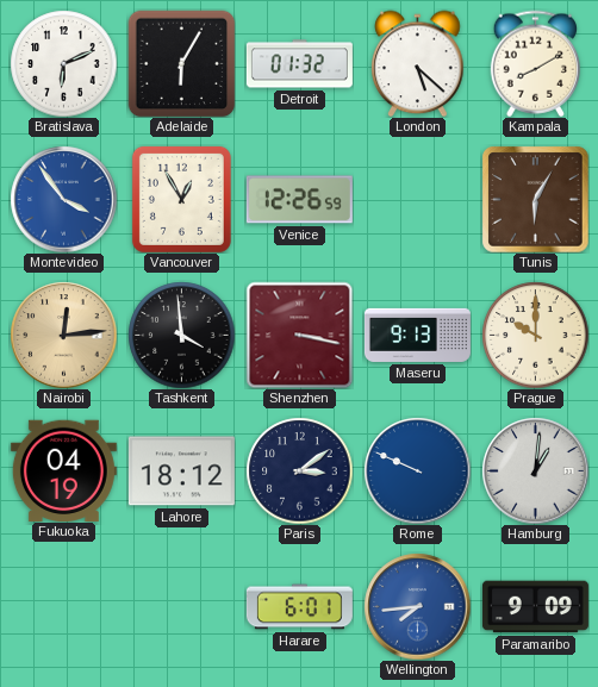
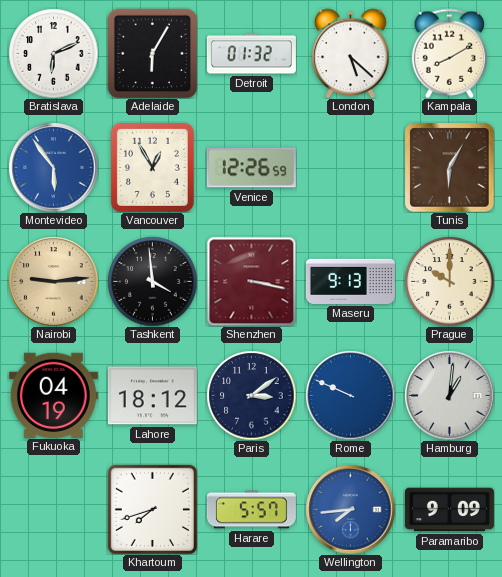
Montevideo: 3:54 -> 5:54 (53, 167)
Nairobi: 12:14 -> 9:14 (53, 281)
Khartoum: none -> 7:42 (152, 509)
Harare: 6:01 -> 5:57 (251, 510)
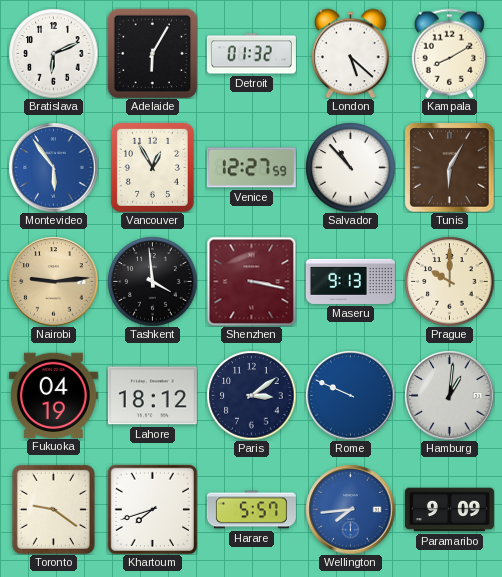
Venice: 12:26 -> 12:27 (251, 168)
Salvador: none -> 10:53 (350, 167)
Toronto: none -> 9:21 (53, 509)
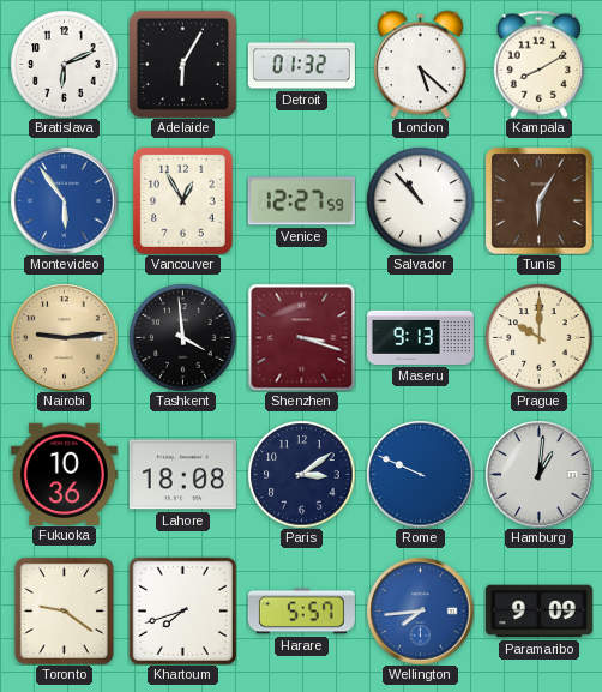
Shenzhen: 3:17 -> 3:18 (301, 337)
Fukuoka: 04:19 -> 10:36 (64, 474)
Lahore: 18:12 -> 18:08 (182, 475)
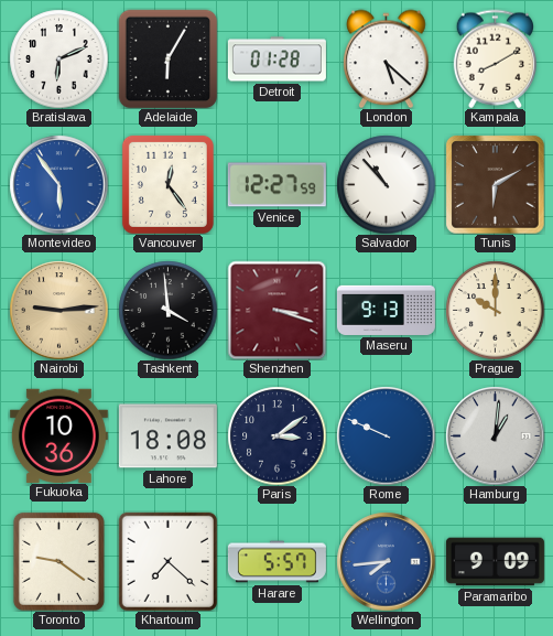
Detroit: 01:32 -> 01:28 (276, 60)
Vancouver: 12:55 -> 12:24 (167, 184)
Tunis: 6:05 -> 6:10 (495, 184)
Khartoum: 7:42 -> 7:22 (167, 561)
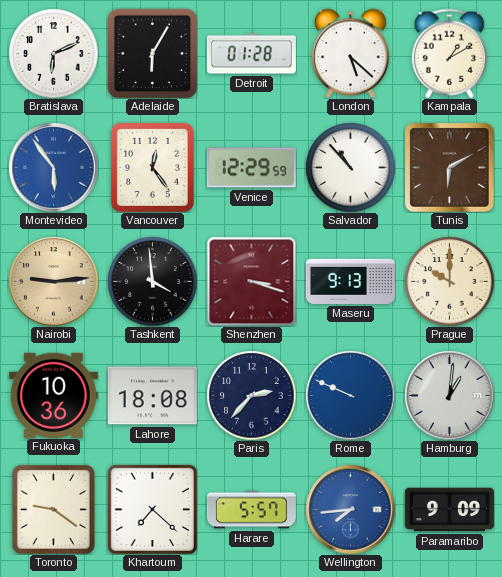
Kampala: 8:10 -> 1:10 (449, 53)
Venice: 12:27 -> 12:29 (251, 168)
Paris: 3:09 -> 2:37 (251, 395)
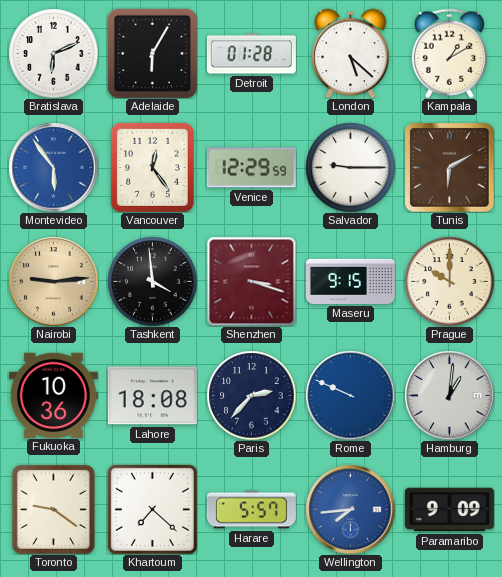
Salvador: 10:53 -> 9:15 (350, 167)
Maseru: 9:13 -> 9:15 (350, 281)
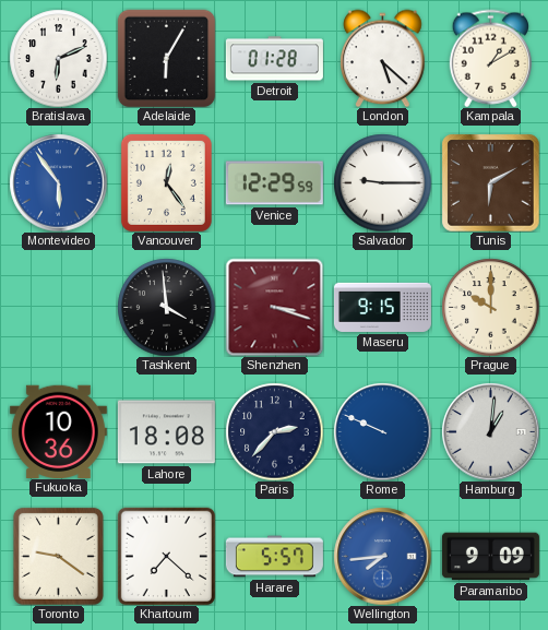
Nairobi: 9:14 -> none (53, 281)
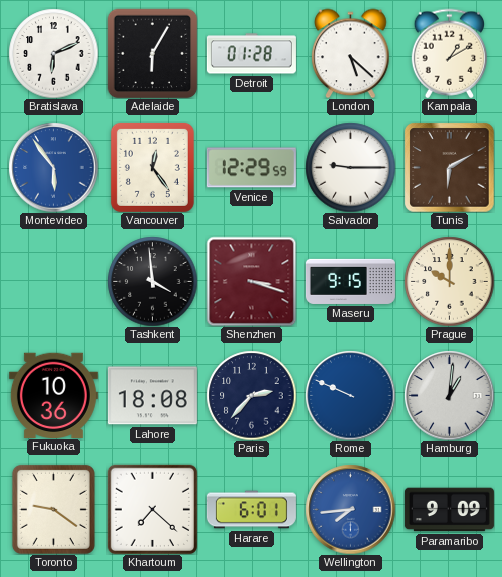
Harare: 5:57 -> 6:01 (251, 510)
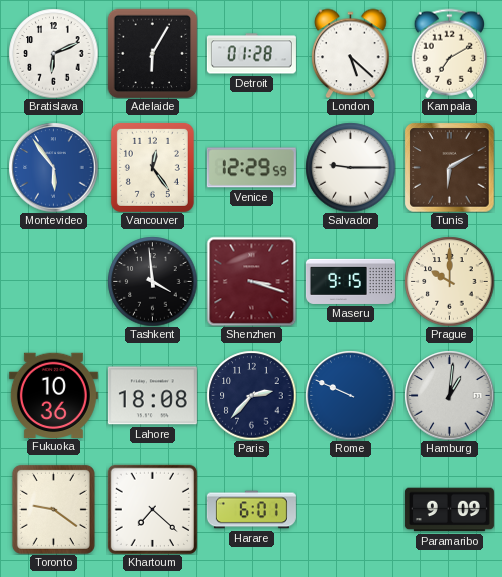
Kampala: 1:10 -> 7:10 (449, 53)
Wellington: 7:44 -> none (350, 509)
